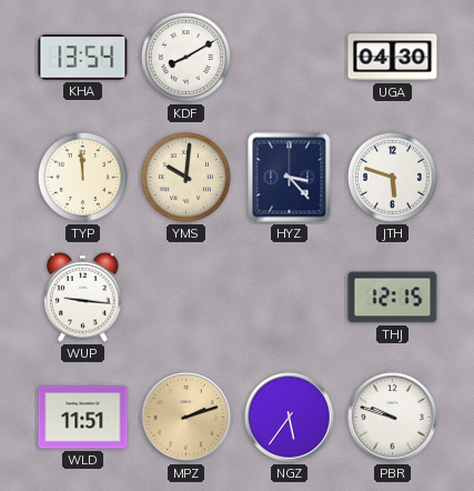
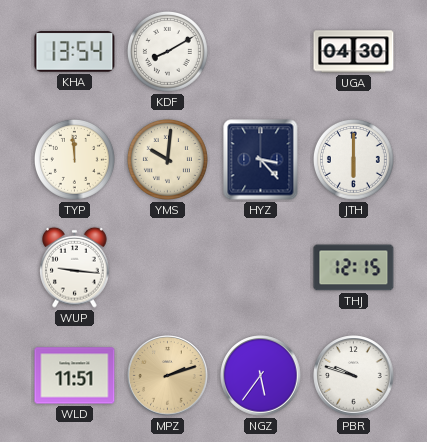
JTH: 5:48 -> 6:00 (353, 159)
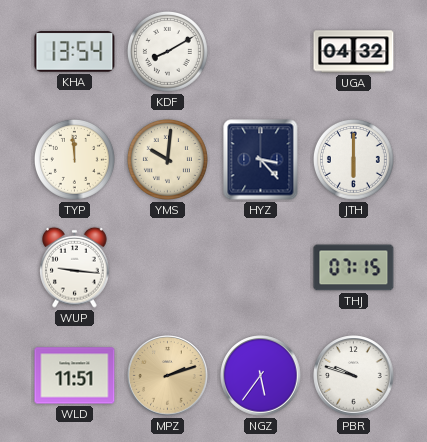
UGA: 04:30 -> 04:32 (354, 52)
THJ: 12:15 -> 07:15 (354, 268)
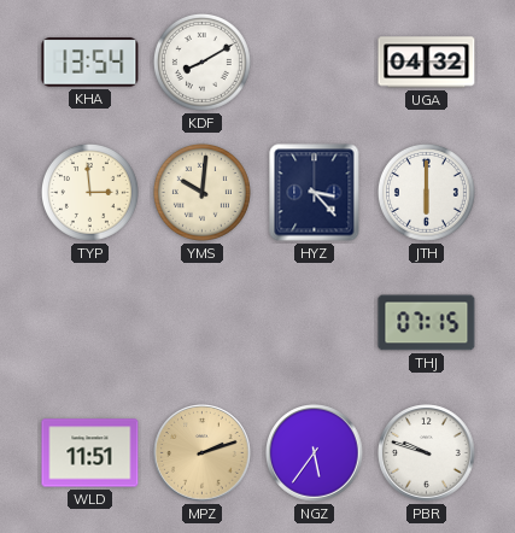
TYP: 11:59 -> 2:59 (89, 192)
WUP: 9:16 -> none (75, 267)
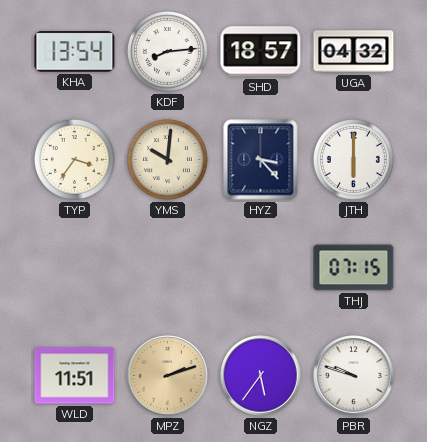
KDF: 8:10 -> 8:14 (167, 51)
SHD: none -> 18:57 (261, 52)
TYP: 2:59 -> 3:36 (74, 159)
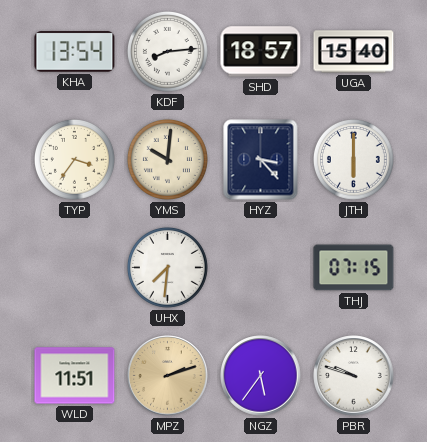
UGA: 04:32 -> 15:40 (354, 52)
UHX: none -> 7:31 (167, 267)
